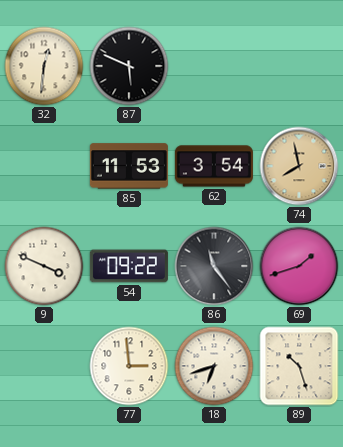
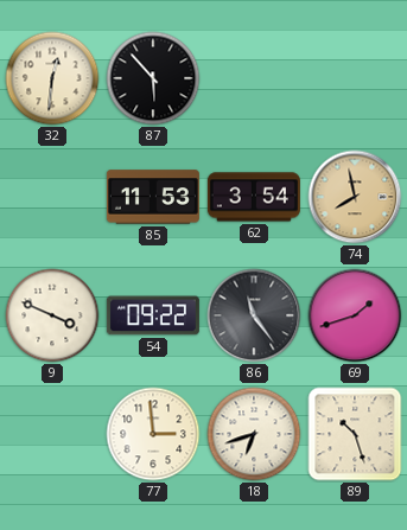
87: 5:49 -> 5:53 (153, 78)
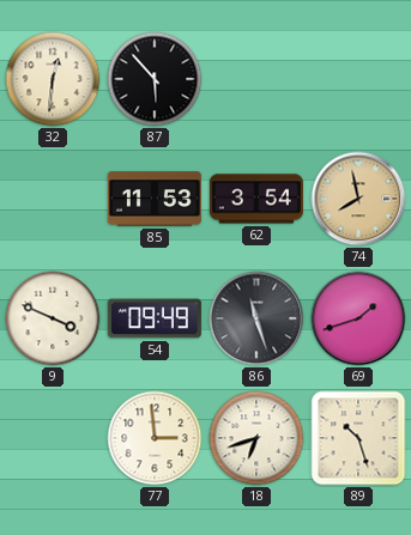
54: 09:22 -> 09:49 (155, 318)
86: 11:24 -> 11:27 (256, 318)
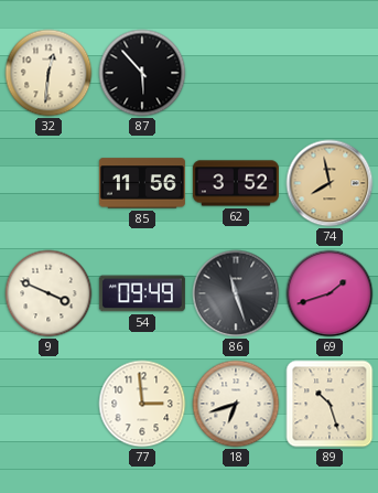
85: 11:53 -> 11:56 (142, 183)
62: 3:54 -> 3:52 (236, 183)
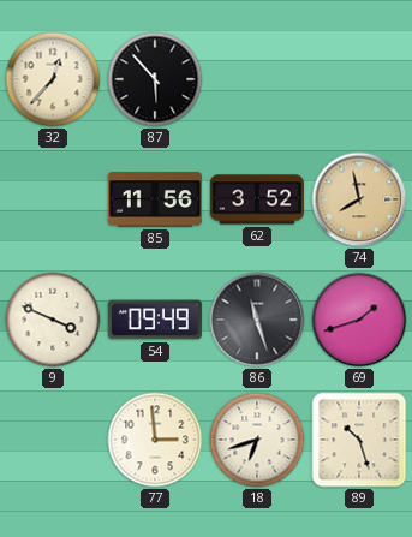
32: 12:31 -> 12:37 (53, 79)
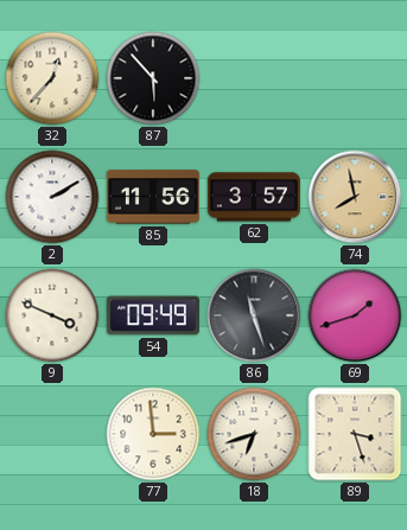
2: none -> 2:10 (52, 197)
62: 3:52 -> 3:57 (254, 197)
89: 10:27 -> 3:27 (355, 434)
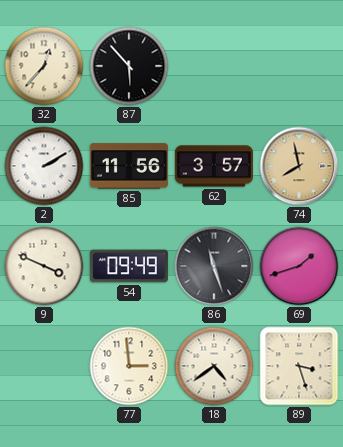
18: 6:42 -> 4:39 (214, 366)
